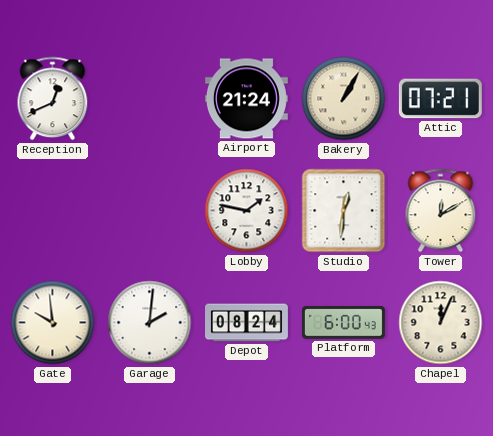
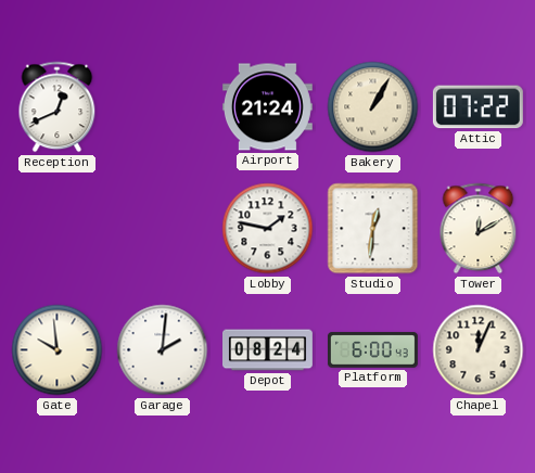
Attic: 07:21 -> 07:22 (477, 107)
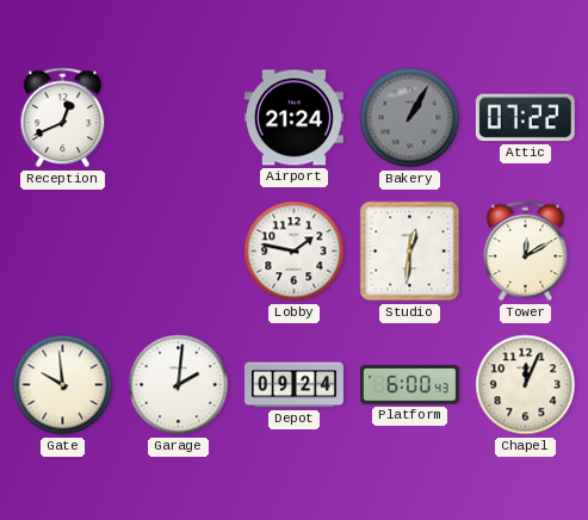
Bakery dial: cream -> grey (410, 118)
Depot: 08:24 -> 09:24 (295, 385)
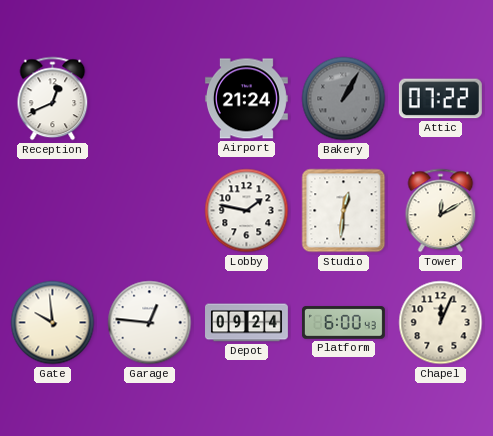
Garage: 2:01 -> 12:46 (150, 323)
